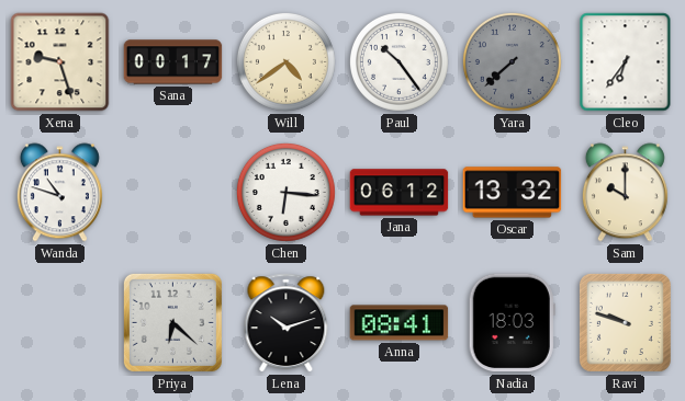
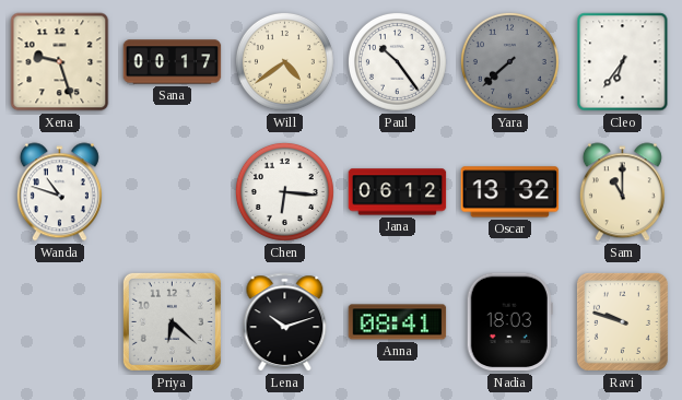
Sam: 10:00 -> 11:00 (622, 192)
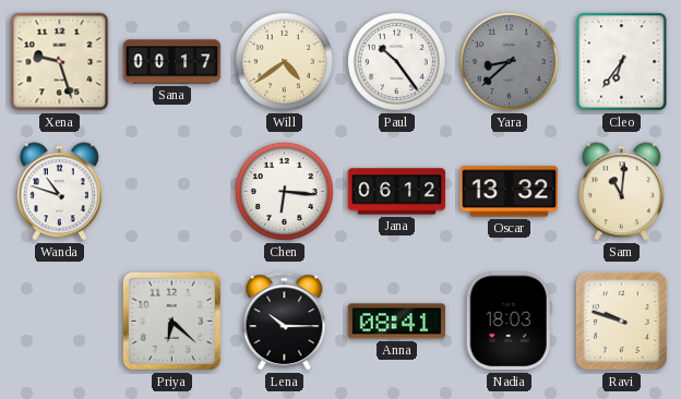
Yara: 7:38 -> 8:38 (509, 61)
Sam: 11:00 -> 11:01 (621, 192)
Lena: 10:12 -> 10:15 (285, 322)
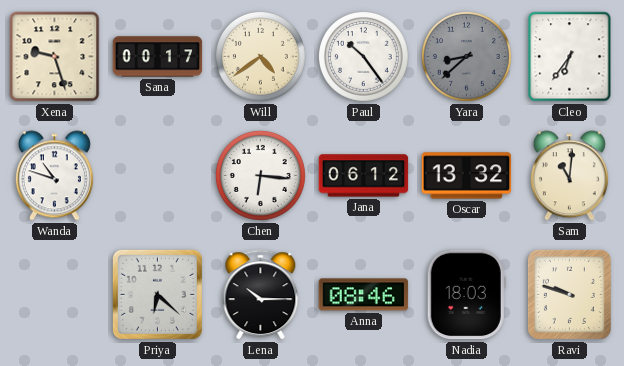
Anna: 08:41 -> 08:46 (364, 295)
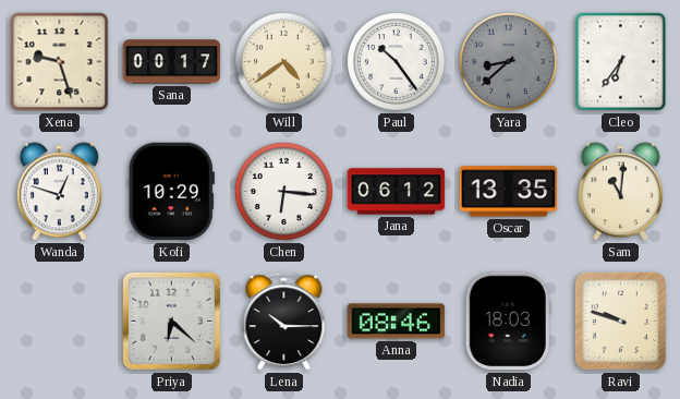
Wanda: 10:48 -> 12:48 (59, 192)
Kofi: none -> 10:29 (171, 192)
Oscar: 13:32 -> 13:35 (509, 192)
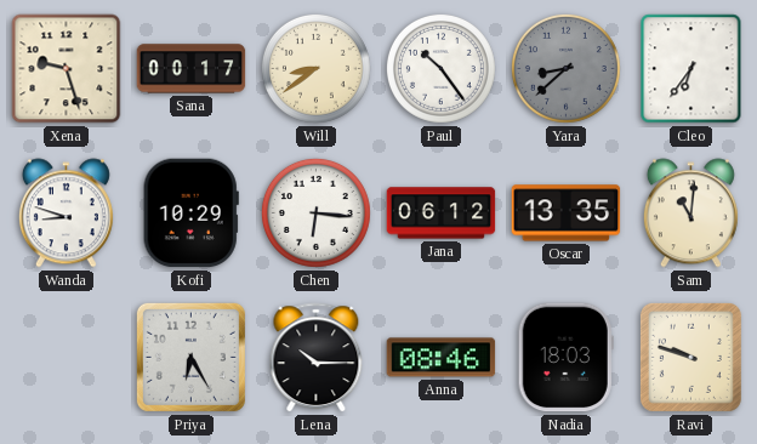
Will: 4:39 -> 8:39 (315, 68)
Wanda: 12:48 -> 8:48 (66, 214)
Priya: 6:22 -> 6:25 (190, 357)
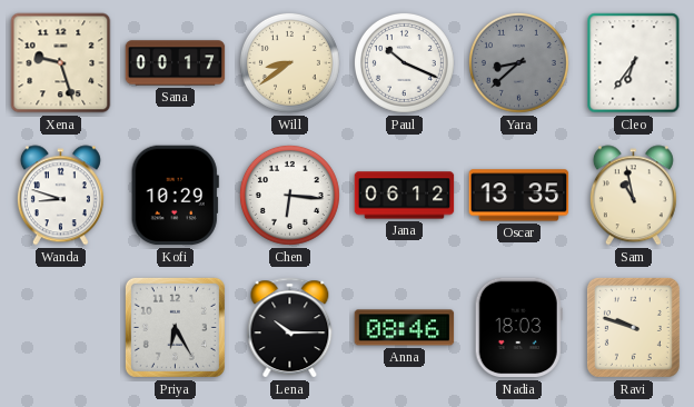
Paul: 10:24 -> 10:19 (404, 62)
Sam: 11:01 -> 10:58 (633, 196)
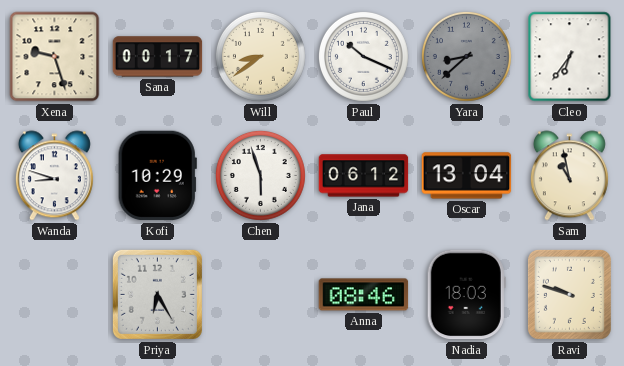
Chen: 6:16 -> 5:57 (260, 175)
Oscar: 13:35 -> 13:04 (467, 176)
Lena: 10:15 -> none (290, 328)
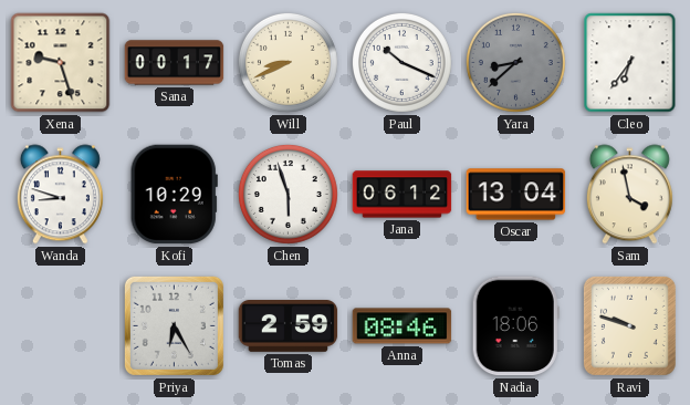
Will: 8:39 -> 8:41 (287, 62)
Sam: 10:58 -> 3:58 (629, 195)
Tomas: none -> 2:59 (289, 326)
Nadia: 18:03 -> 18:06 (515, 326)
